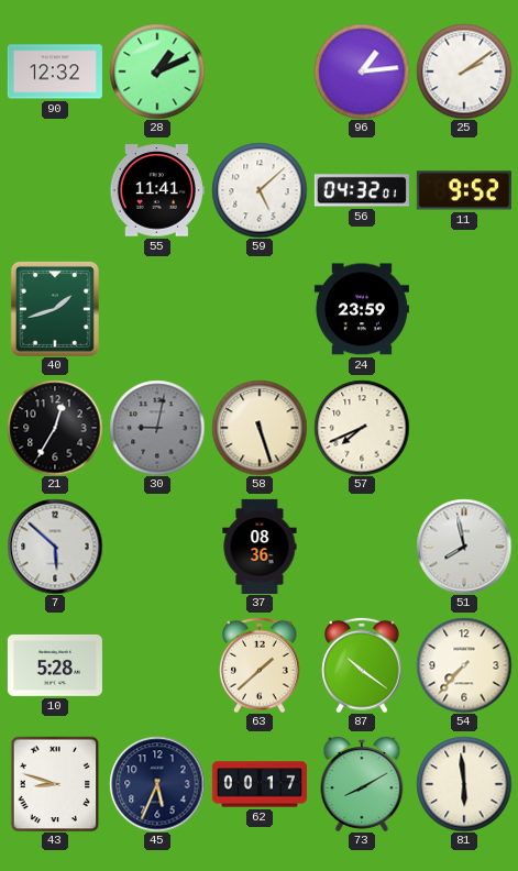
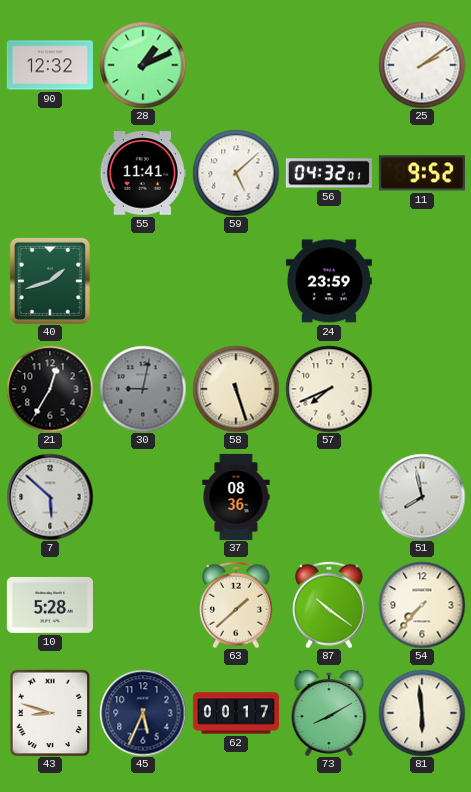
96: 1:14 -> none (362, 71)
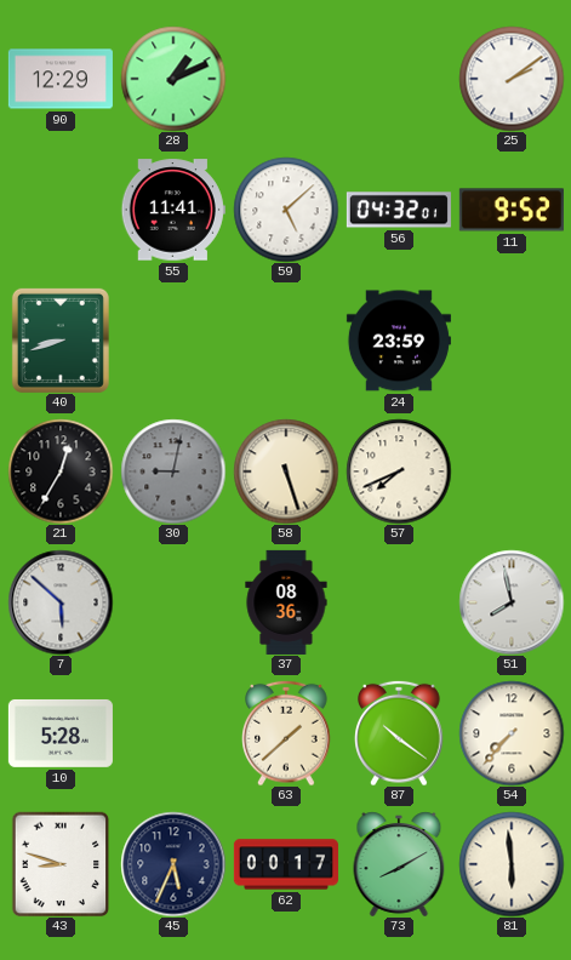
90: 12:32 -> 12:29 (61, 79)
40: 1:42 -> 8:42 (61, 341)
